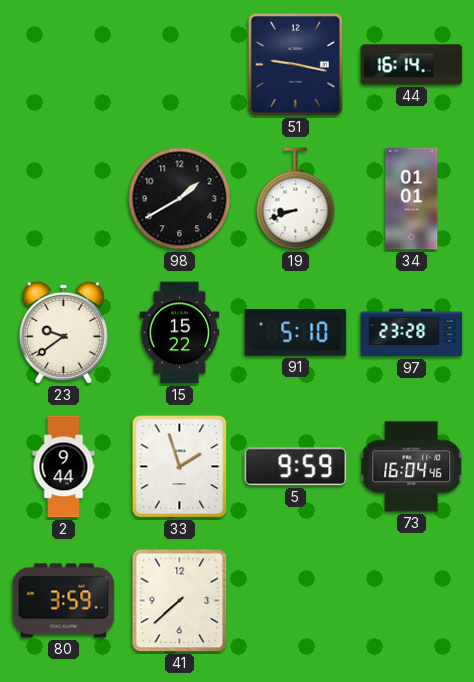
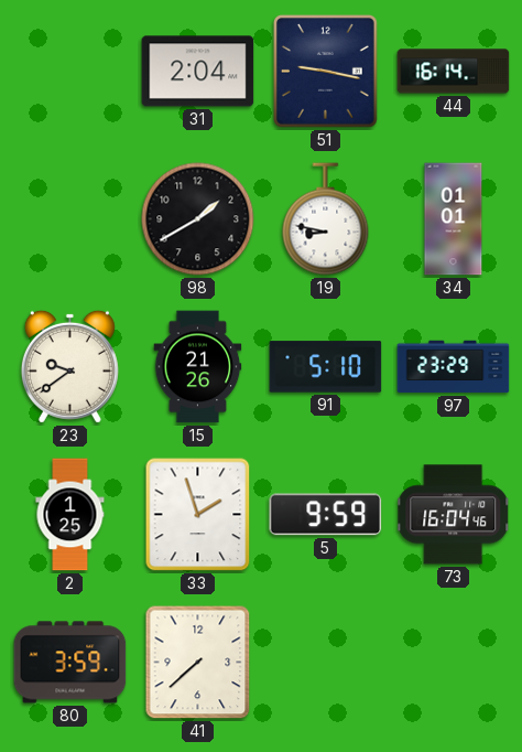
31: none -> 2:04 (198, 72)
19: 8:42 -> 8:47 (326, 219)
15: 15:22 -> 21:26 (198, 367)
97: 23:28 -> 23:29 (454, 367)
2: 9:44 -> 1:25 (70, 515)
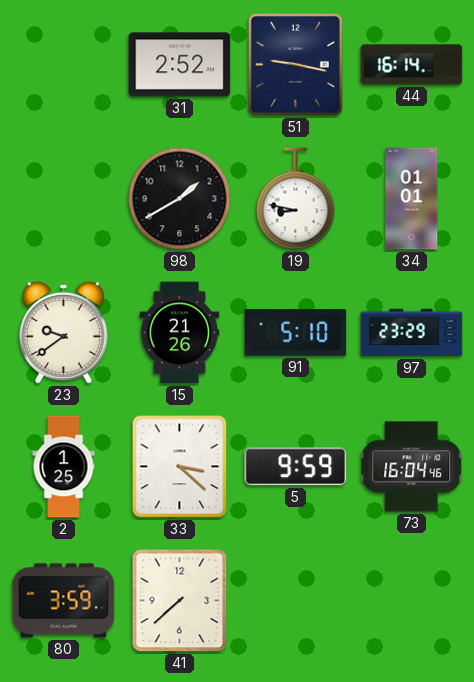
31: 2:04 -> 2:52 (180, 65)
33: 1:57 -> 3:22 (180, 467)
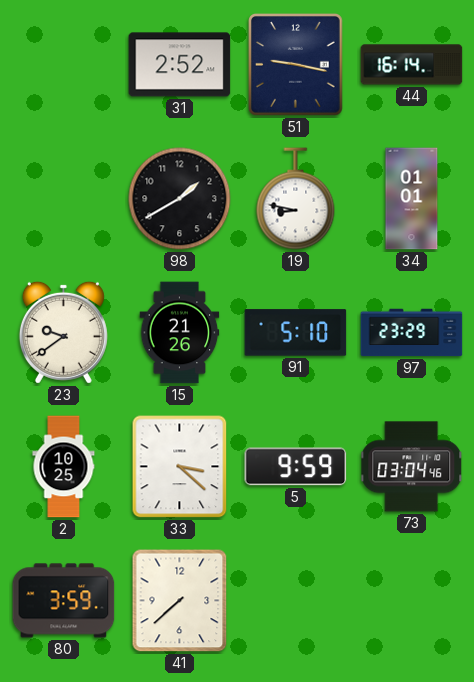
2: 1:25 -> 10:25 (64, 467)
73: 16:04 -> 03:04 (412, 467)
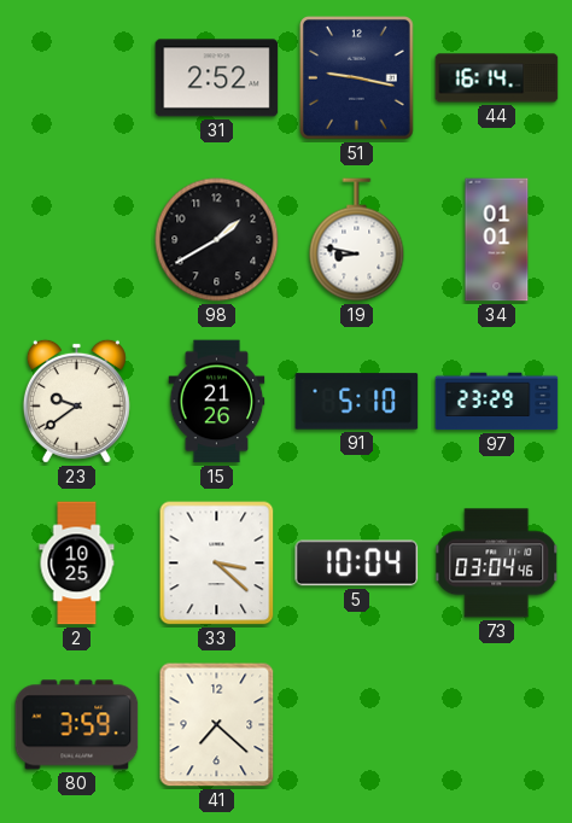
5: 9:59 -> 10:04 (357, 564)
41: 7:38 -> 7:22 (217, 725)
